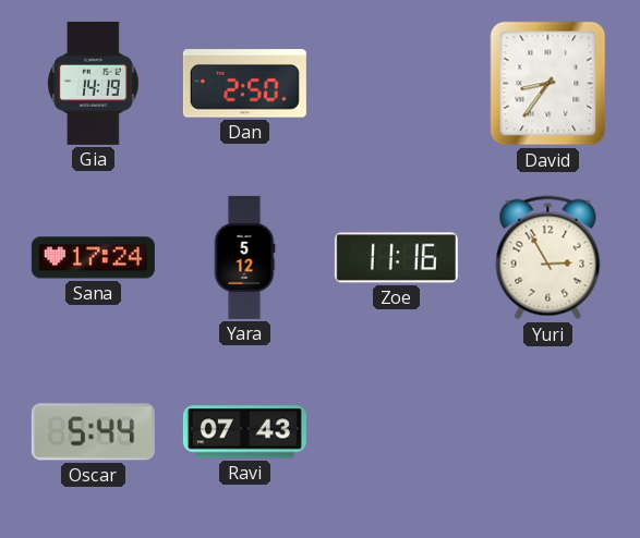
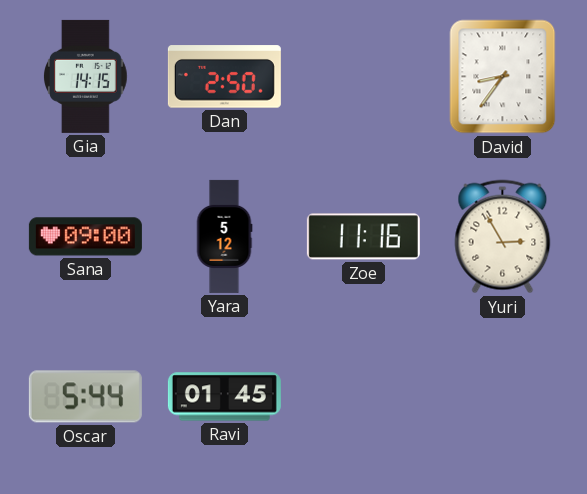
Gia: 14:19 -> 14:15 (86, 76)
Sana: 17:24 -> 09:00 (85, 237)
Ravi: 07:43 -> 01:45 (224, 397)
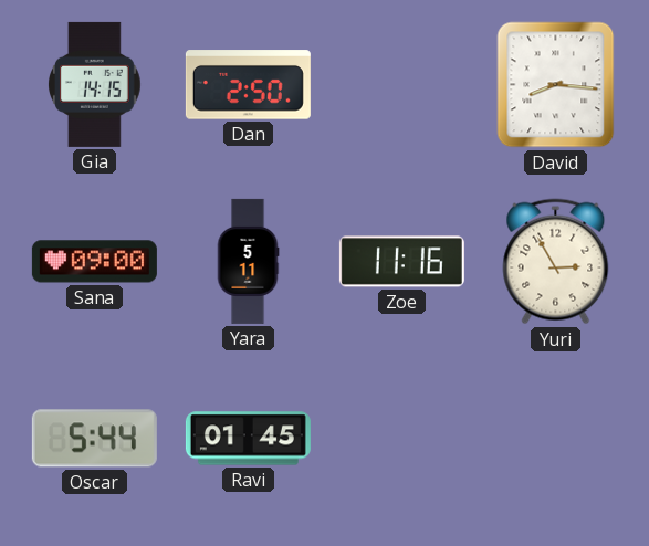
David: 8:36 -> 8:16 (556, 85)
Yara: 5:12 -> 5:11 (248, 261)
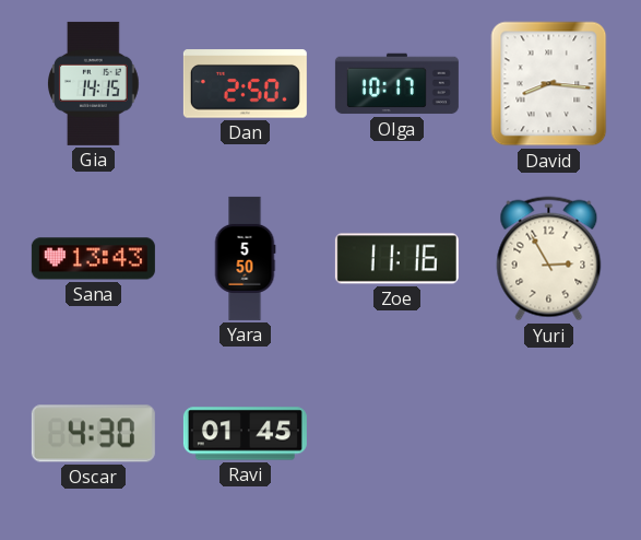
Olga: none -> 10:17 (396, 84)
Sana: 09:00 -> 13:43 (93, 259)
Yara: 5:11 -> 5:50 (245, 258)
Oscar: 5:44 -> 4:30 (93, 434)
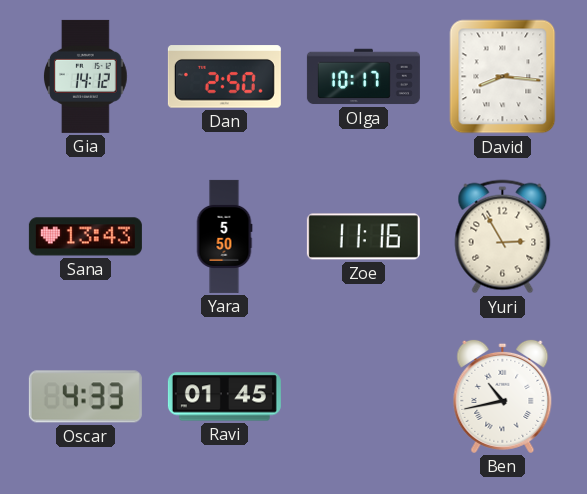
Gia: 14:15 -> 14:12 (86, 76)
Oscar: 4:30 -> 4:33 (85, 397)
Ben: none -> 10:43 (503, 396)
